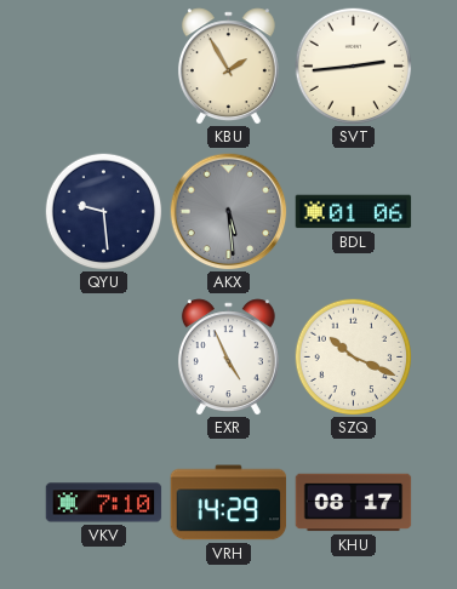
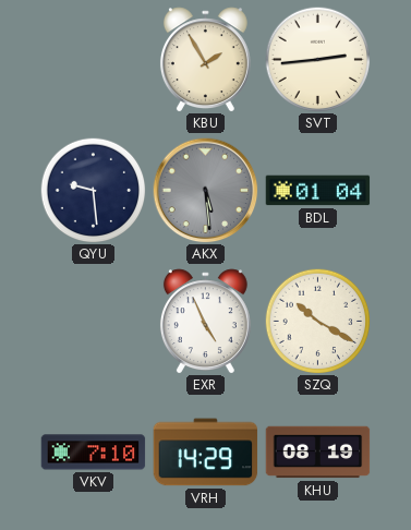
BDL: 01:06 -> 01:04 (318, 191)
SZQ: 10:19 -> 10:20 (317, 321)
KHU: 08:17 -> 08:19 (318, 453)
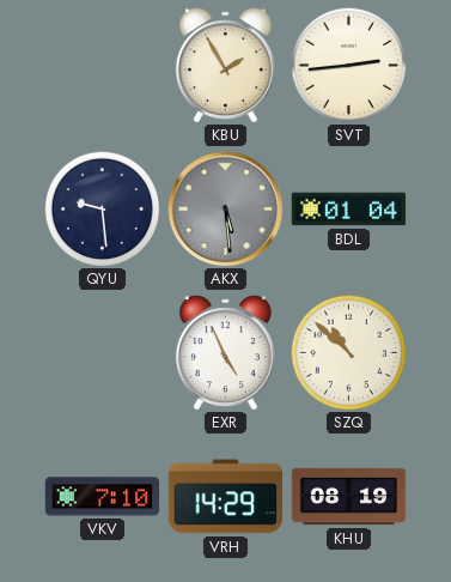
SZQ: 10:20 -> 10:52 (348, 352)
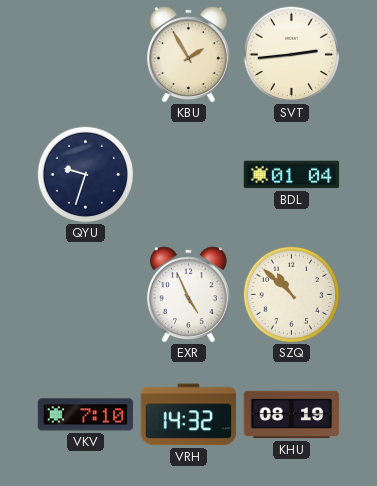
QYU: 9:29 -> 9:33 (85, 174)
AKX: 5:29 -> none (226, 210)
VRH: 14:29 -> 14:32 (189, 415)
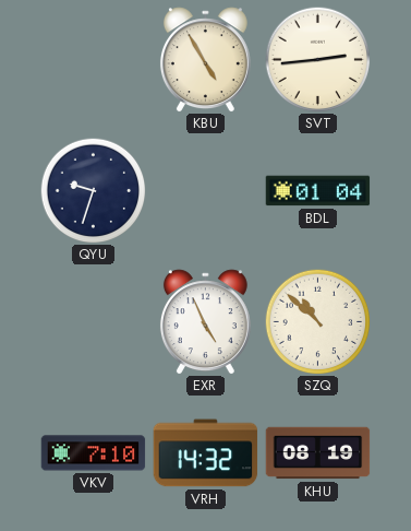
KBU: 1:55 -> 4:55 (205, 60)
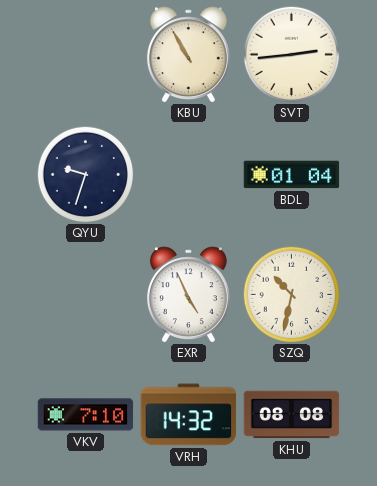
KBU: 4:55 -> 10:55 (188, 55)
SZQ: 10:52 -> 10:32 (291, 294)
KHU: 08:19 -> 08:08 (292, 415)
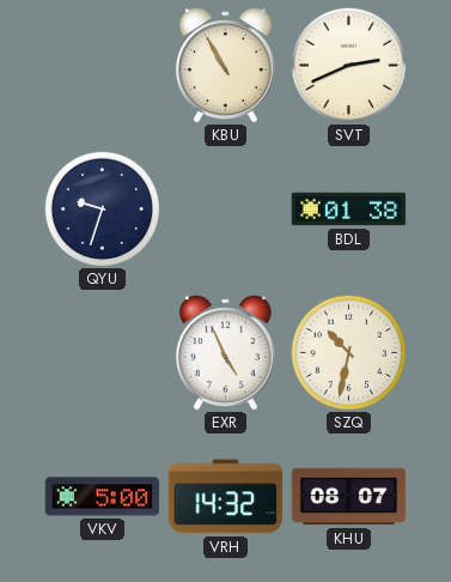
SVT: 2:44 -> 2:41 (348, 65)
BDL: 01:04 -> 01:38 (349, 210)
VKV: 7:10 -> 5:00 (103, 497)
KHU: 08:08 -> 08:07 (349, 497)
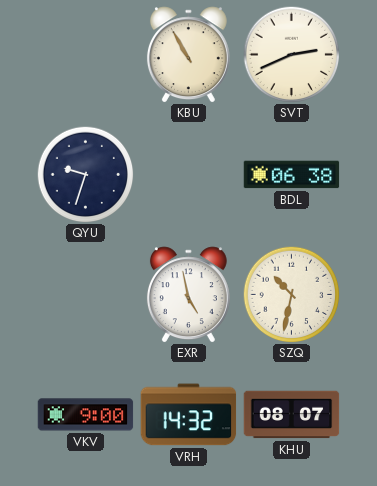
BDL: 01:38 -> 06:38 (292, 175)
EXR: 4:56 -> 4:58 (188, 295)
VKV: 5:00 -> 9:00 (86, 415)
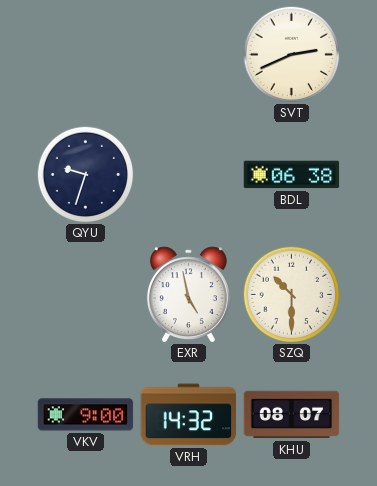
KBU: 10:55 -> none (188, 55)
SZQ: 10:32 -> 10:30 (291, 294)
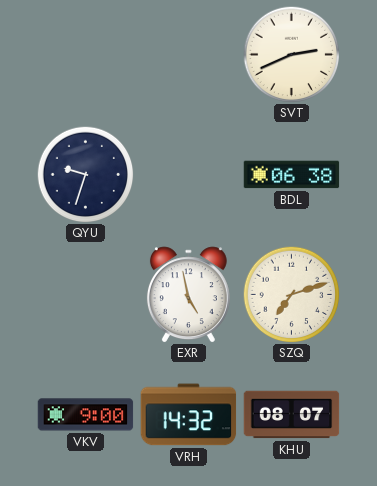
SZQ: 10:30 -> 7:12 (291, 294)
